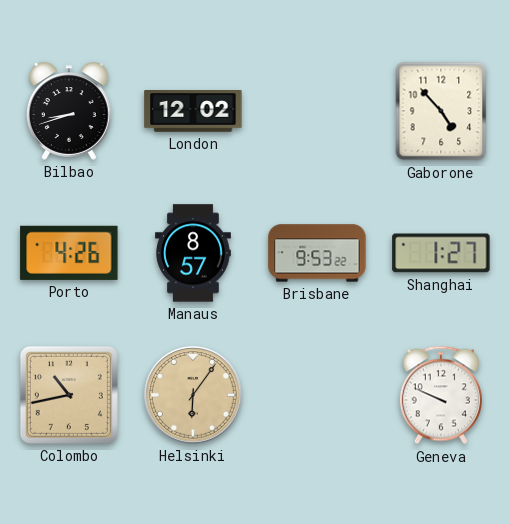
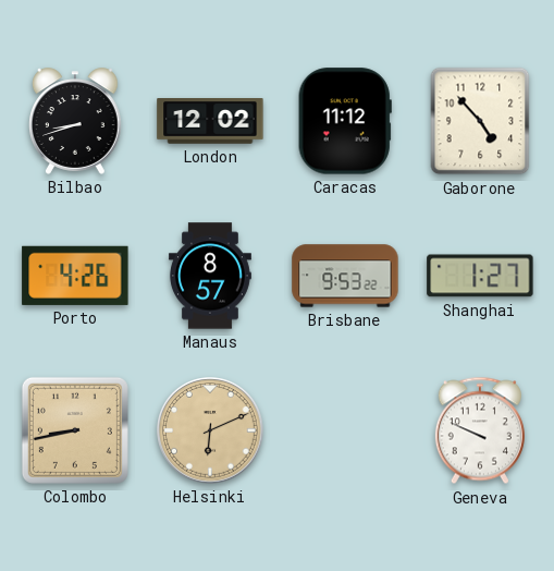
Caracas: none -> 11:12 (345, 121)
Colombo: 10:43 -> 8:43 (75, 430)
Helsinki: 6:06 -> 6:11 (210, 430)
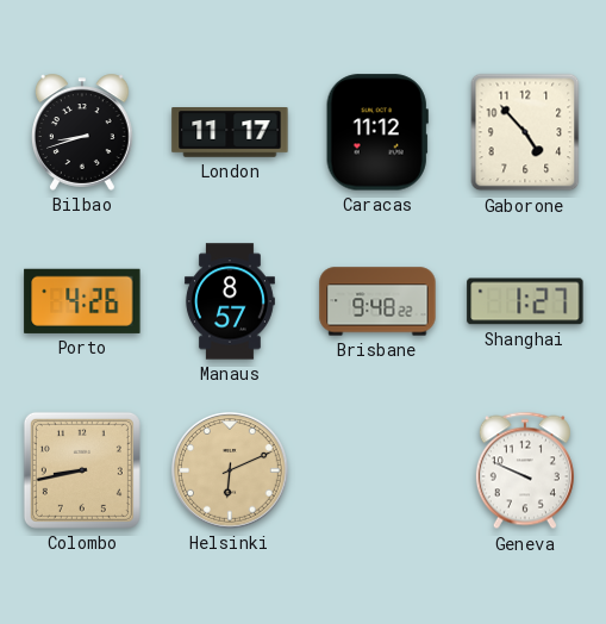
London: 12:02 -> 11:17 (230, 132)
Brisbane: 9:53 -> 9:48 (377, 301)
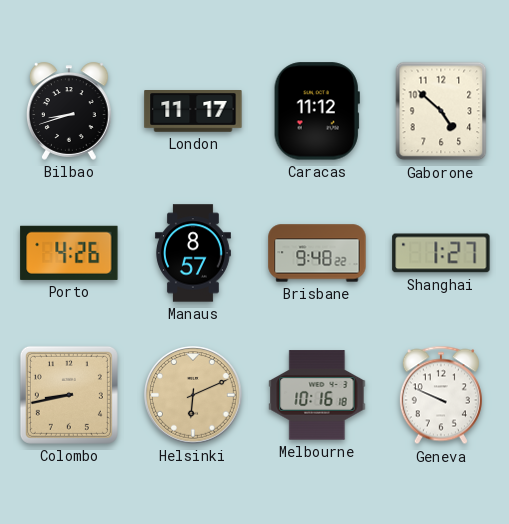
Gaborone: 4:53 -> 4:52 (441, 111)
Melbourne: none -> 10:16 (317, 395)
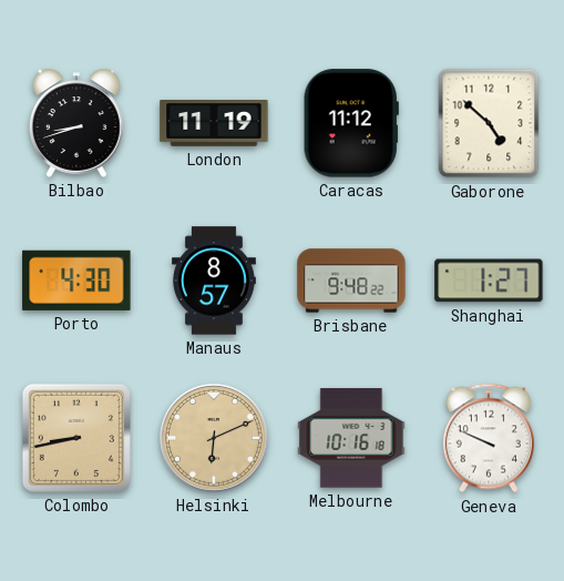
London: 11:17 -> 11:19 (214, 123)
Porto: 4:26 -> 4:30 (76, 281)
